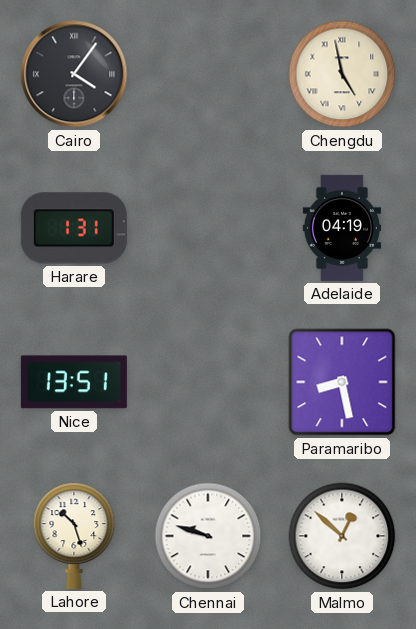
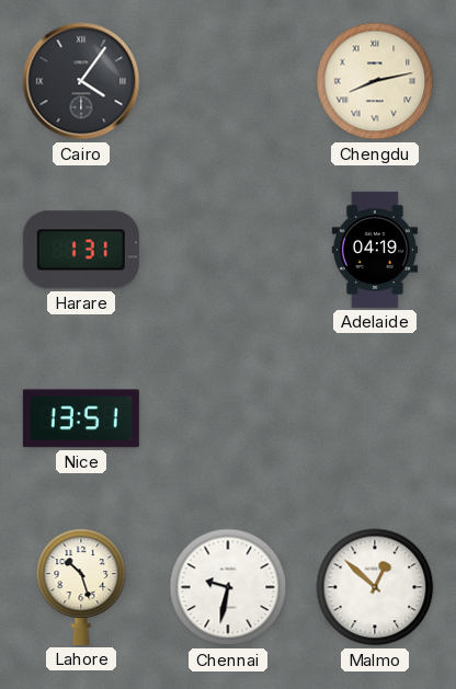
Chengdu: 4:58 -> 8:13 (375, 81)
Paramaribo: 8:28 -> none (342, 382)
Chennai: 9:48 -> 9:32 (228, 587)
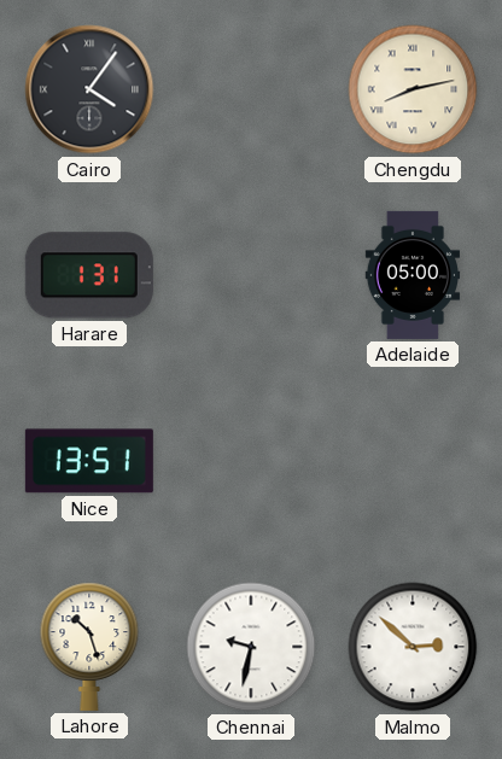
Adelaide: 04:19 -> 05:00 (411, 275)
Malmo: 12:52 -> 2:52 (413, 647)
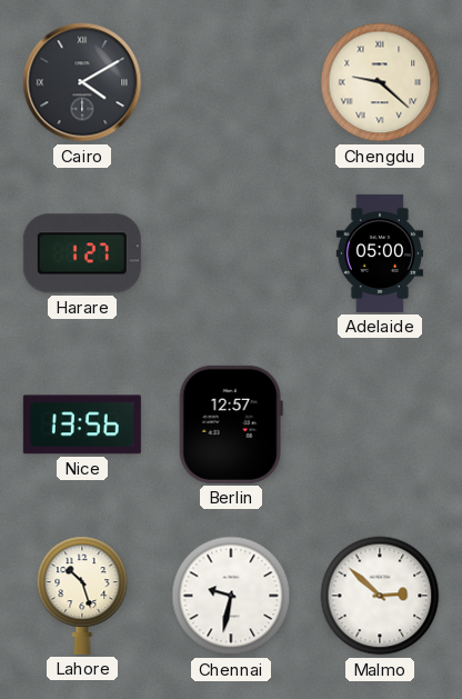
Cairo: 4:06 -> 4:10 (82, 82)
Chengdu: 8:13 -> 9:22 (380, 82)
Harare: 1:31 -> 1:27 (82, 253)
Nice: 13:51 -> 13:56 (82, 425)
Berlin: none -> 12:57 (231, 425)
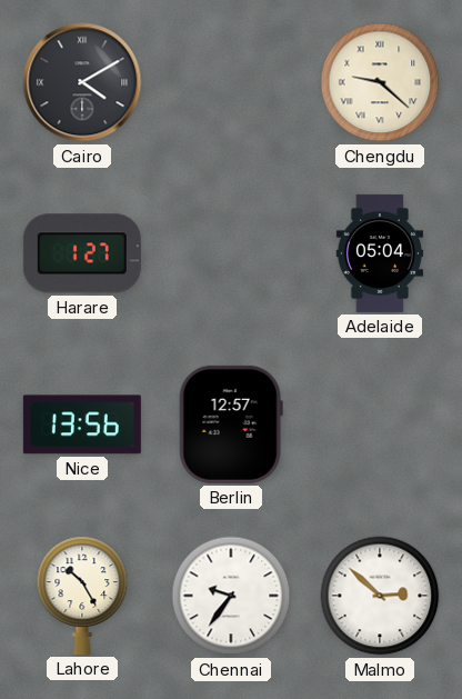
Adelaide: 05:00 -> 05:04 (379, 253)
Lahore: 10:27 -> 10:25 (82, 596)
Chennai: 9:32 -> 9:36 (231, 596)
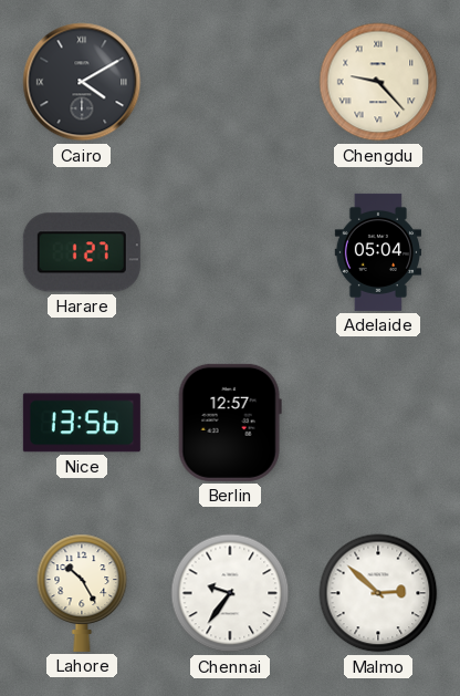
Chengdu: 9:22 -> 9:23 (378, 82)
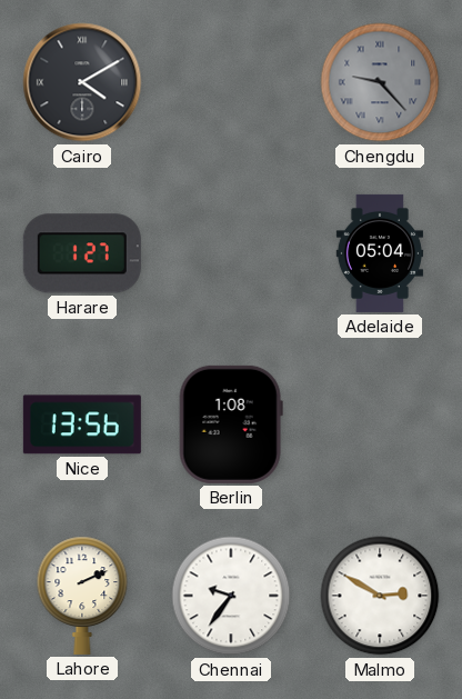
Chengdu dial: cream -> grey (380, 82)
Berlin: 12:57 -> 1:08 (231, 425)
Lahore: 10:25 -> 2:11 (82, 596)
Malmo: 2:52 -> 2:50 (380, 596)
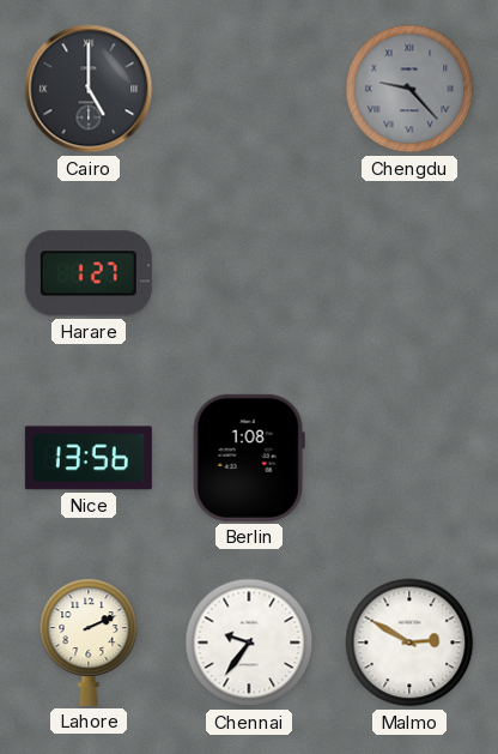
Cairo: 4:10 -> 5:00 (89, 89)
Adelaide: 05:04 -> none (379, 253)
